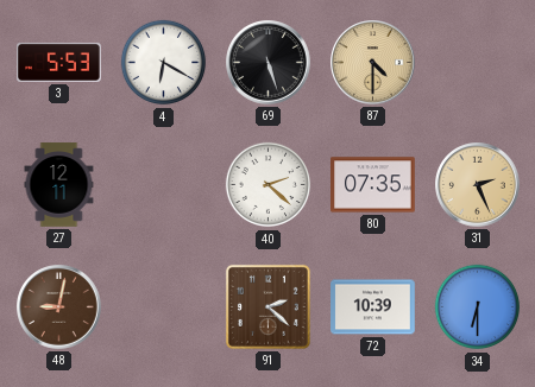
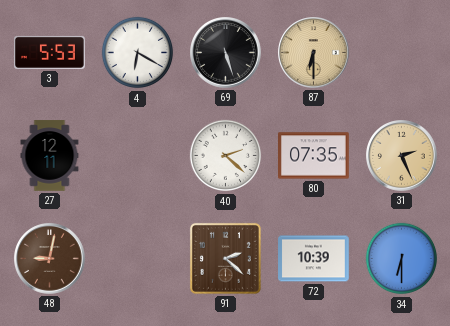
87: 4:30 -> 6:30 (314, 53)
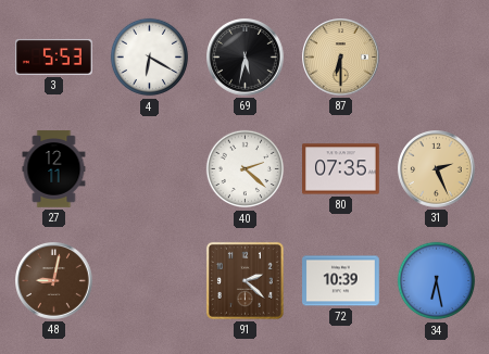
69: 5:27 -> 5:32 (246, 58)
34: 6:30 -> 6:28 (437, 281)
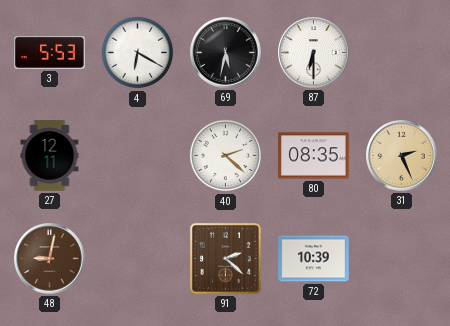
87 dial: champagne -> white (314, 53)
80: 07:35 -> 08:35 (314, 156)
34: 6:28 -> none (437, 281)
